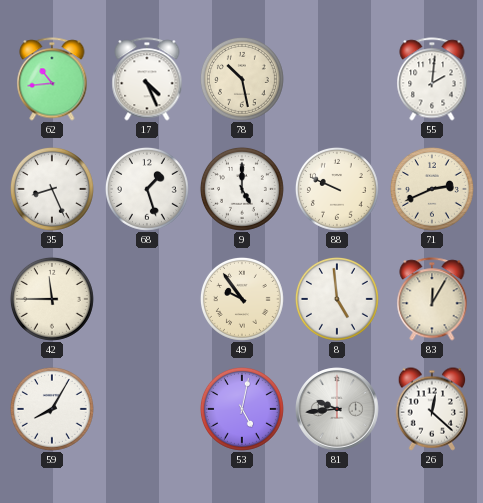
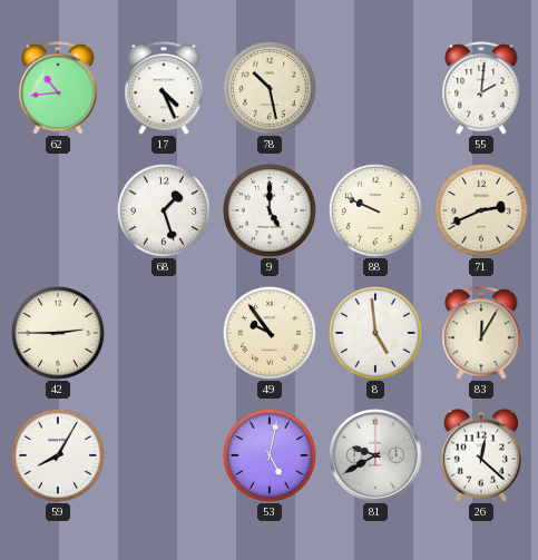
35: 8:26 -> none (52, 189)
42: 11:45 -> 2:45 (58, 333)
81: 9:44 -> 9:40 (375, 455)
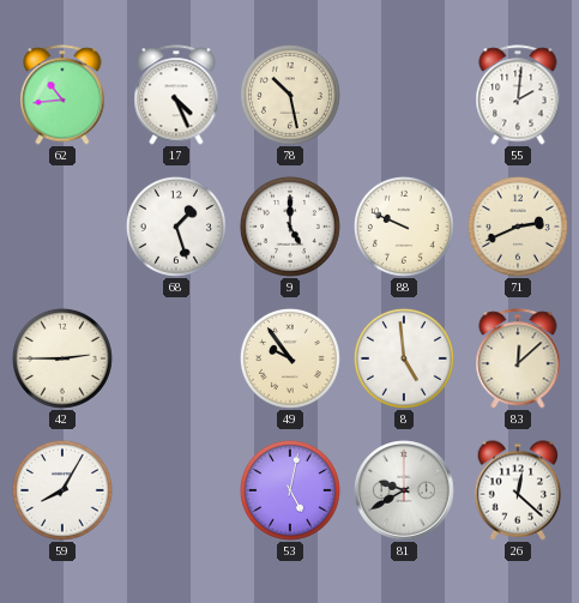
83: 12:05 -> 12:08 (518, 358)
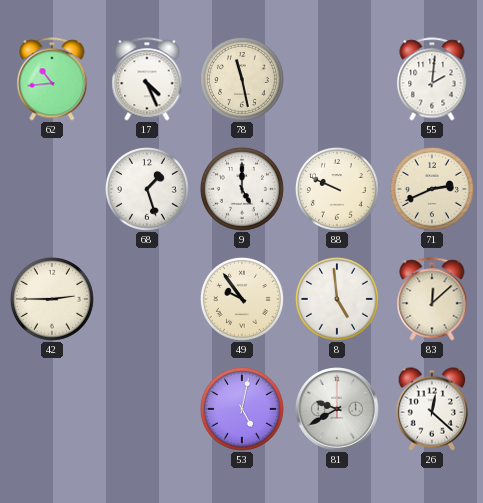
78: 10:28 -> 11:28 (242, 79)
59: 8:05 -> none (62, 490)
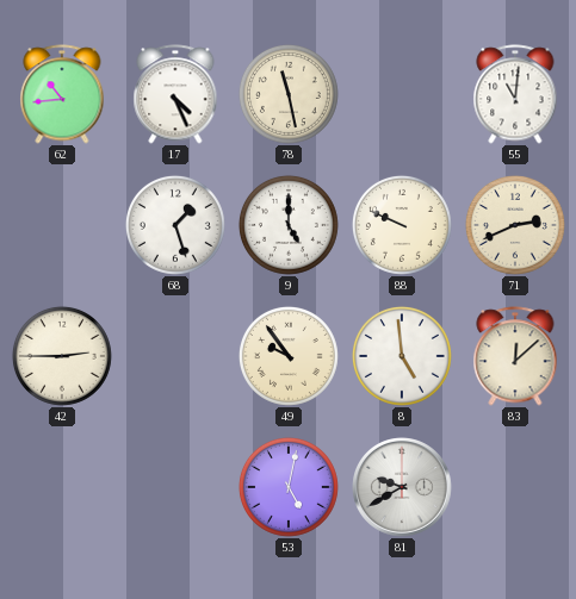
55: 2:01 -> 11:01 (515, 94)
26: 12:22 -> none (432, 409)
